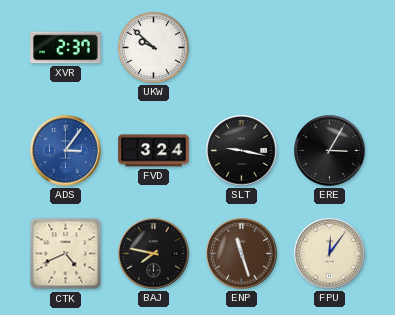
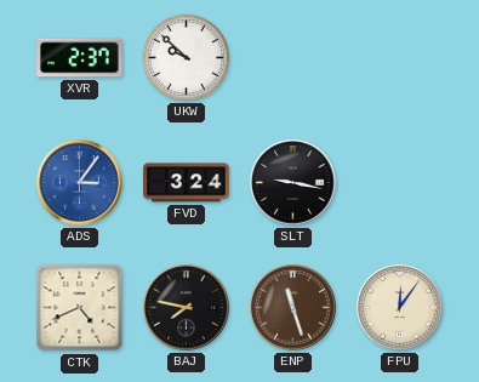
ERE: 3:05 -> none (330, 151)
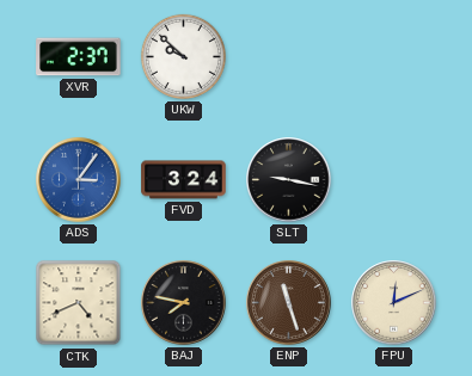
FPU: 12:06 -> 12:11 (394, 303)
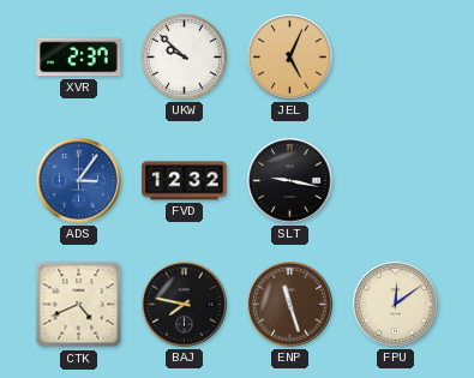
JEL: none -> 5:04 (290, 58)
FVD: 3:24 -> 12:32 (185, 181)
FPU: 12:11 -> 12:09 (396, 305)
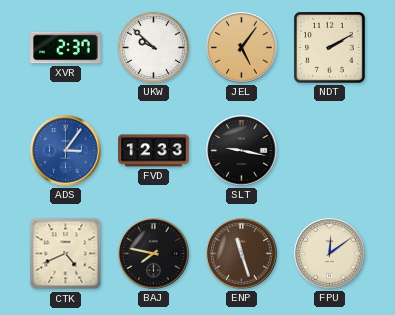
JEL: 5:04 -> 5:06 (242, 48)
NDT: none -> 2:10 (330, 48)
FVD: 12:32 -> 12:33 (154, 151)
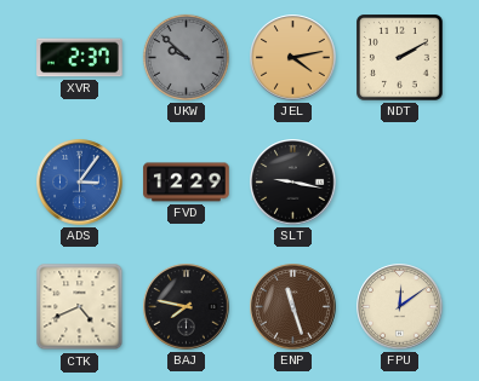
UKW dial: white -> grey (186, 57)
JEL: 5:06 -> 4:13 (293, 58)
FVD: 12:33 -> 12:29 (187, 183)
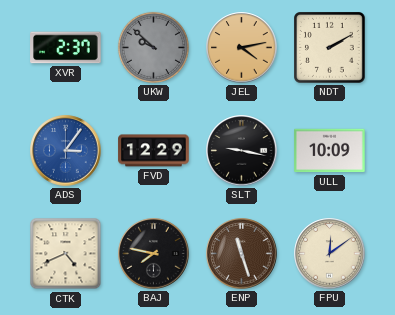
ULL: none -> 10:09 (330, 151)
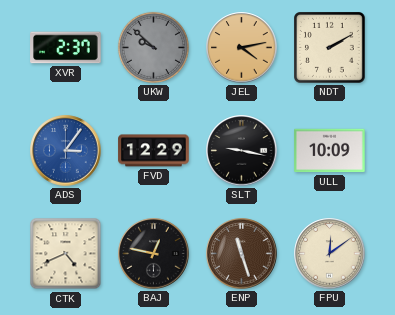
BAJ: 7:47 -> 12:47 (154, 254)
